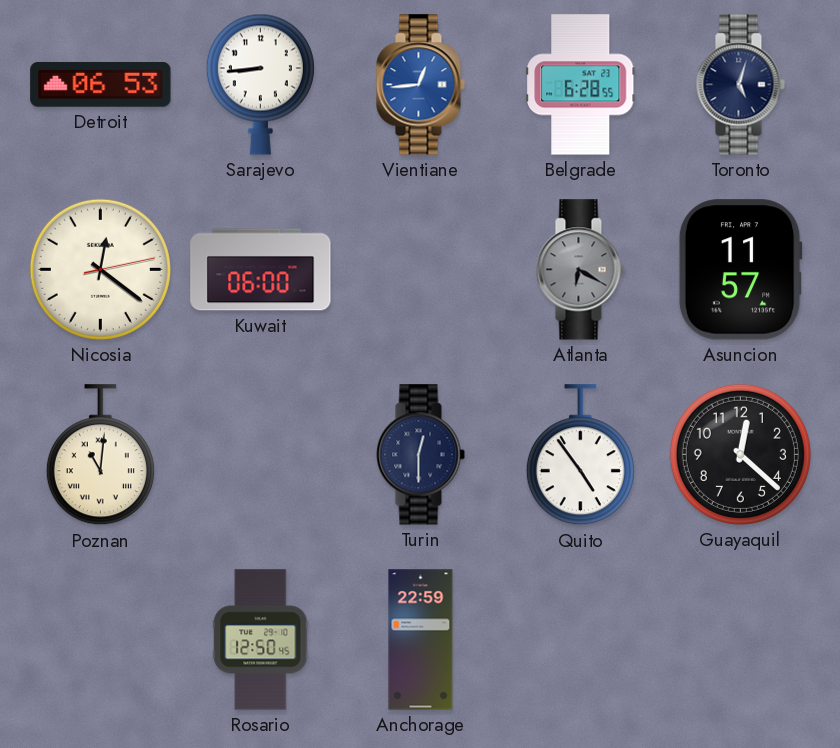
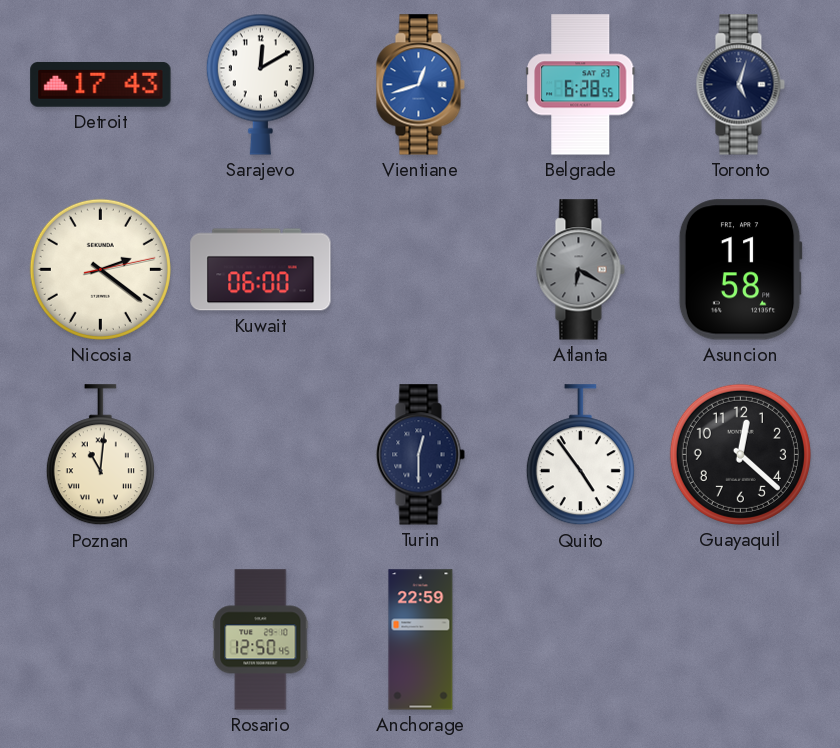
Detroit: 06:53 -> 17:43 (101, 84)
Sarajevo: 8:44 -> 12:10 (260, 84)
Vientiane: 12:44 -> 12:42 (420, 85)
Nicosia: 12:21 -> 2:21 (100, 269)
Asuncion: 11:57 -> 11:58 (740, 270)
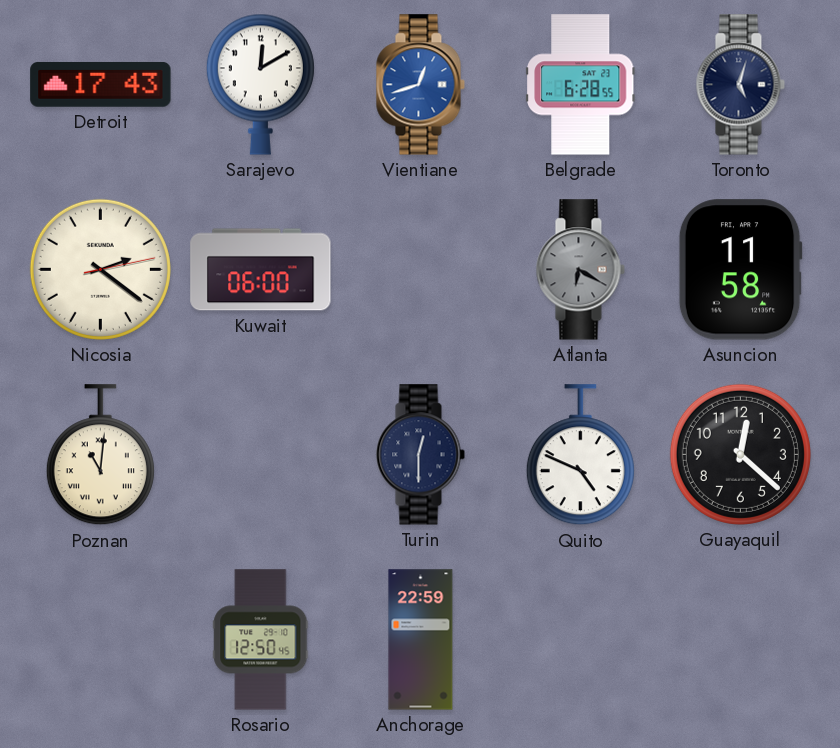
Quito: 4:54 -> 4:49 (580, 455)
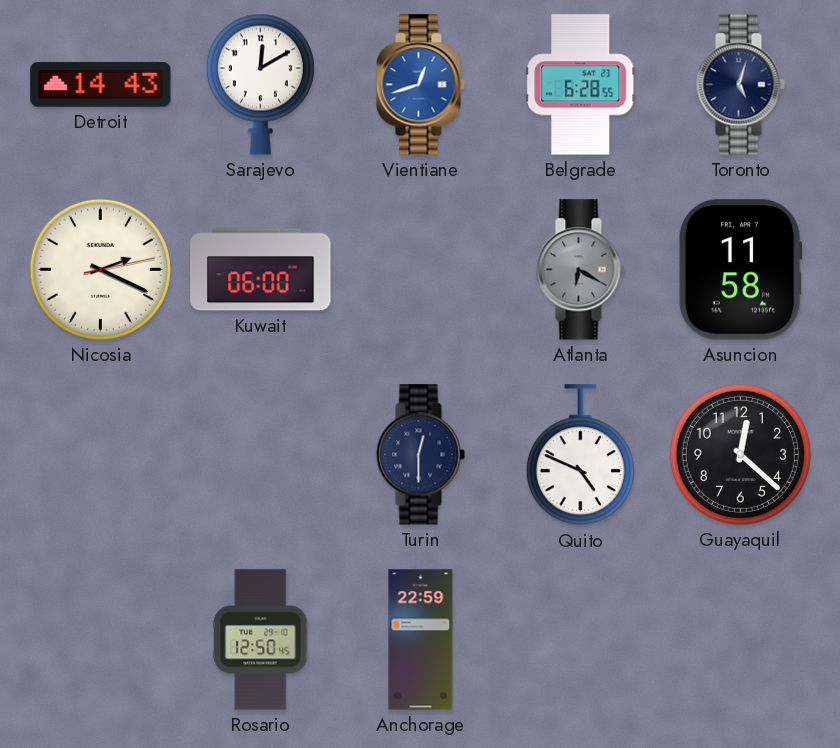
Detroit: 17:43 -> 14:43 (101, 84)
Nicosia: 2:21 -> 2:19 (100, 269)
Poznan: 11:01 -> none (100, 455)
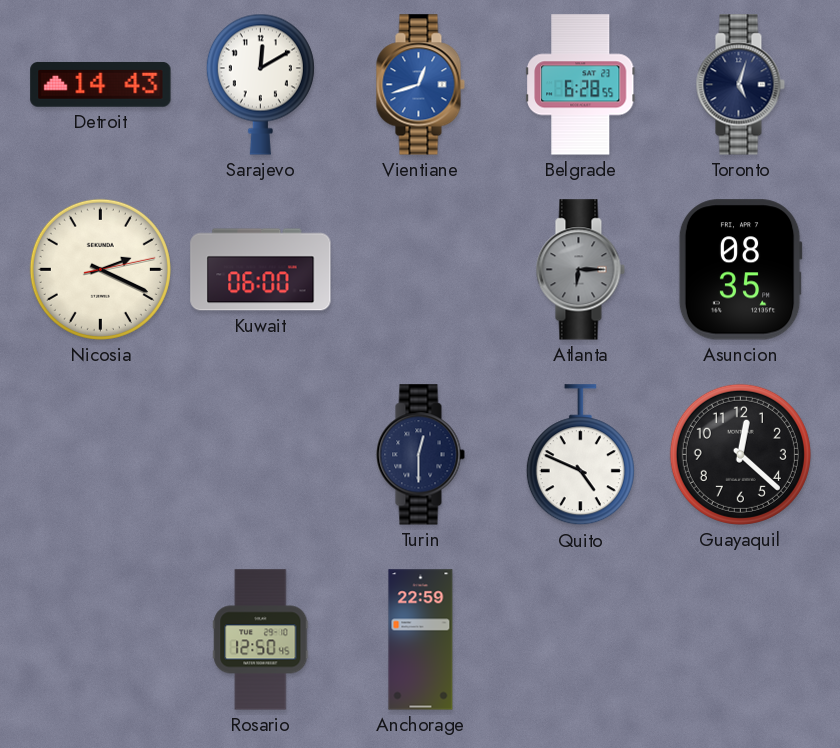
Atlanta: 6:20 -> 6:15 (580, 270)
Asuncion: 11:58 -> 08:35 (740, 270)
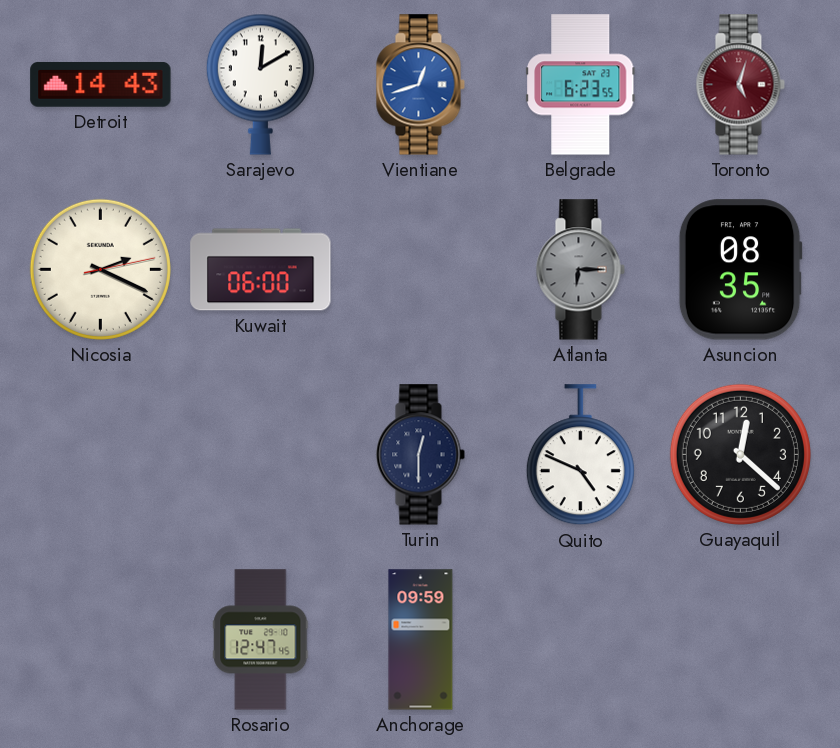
Belgrade: 6:28 -> 6:23 (581, 85)
Toronto dial: navy -> burgundy (740, 85)
Rosario: 12:50 -> 12:47 (261, 640)
Anchorage: 22:59 -> 09:59 (421, 640)
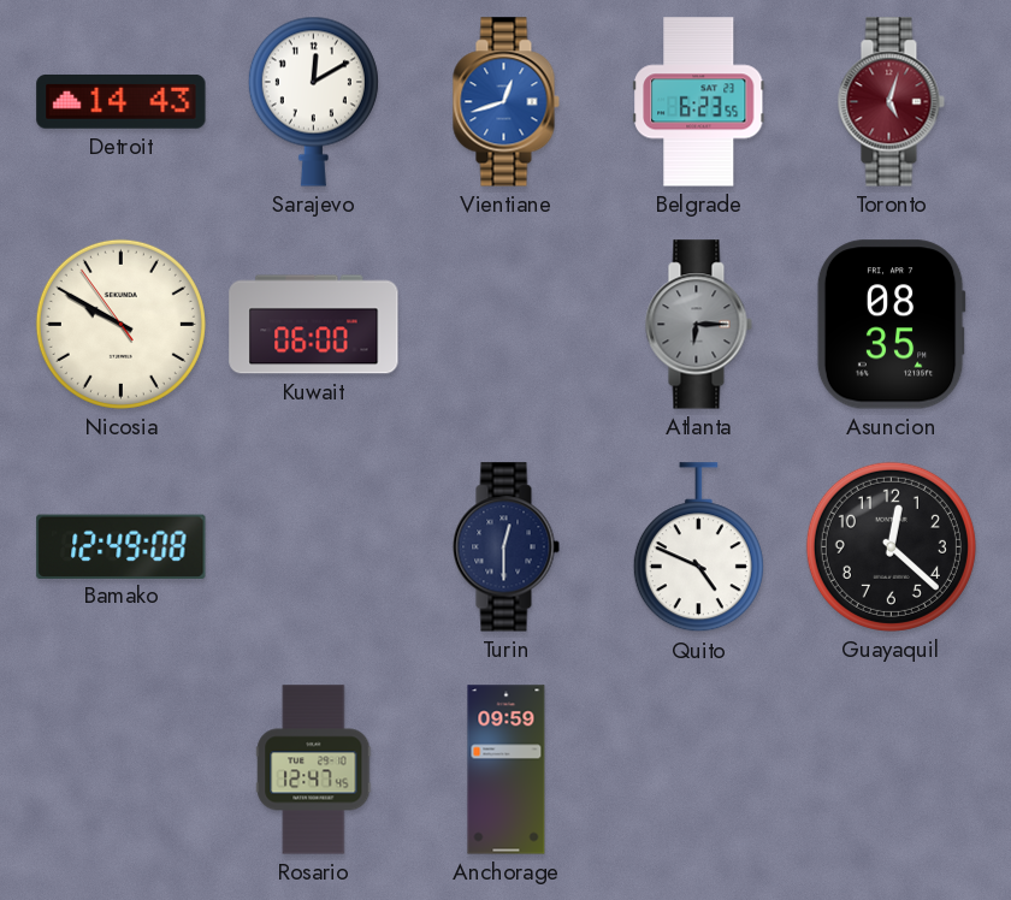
Nicosia: 2:19 -> 9:49 (120, 324)
Bamako: none -> 12:49 (122, 546)
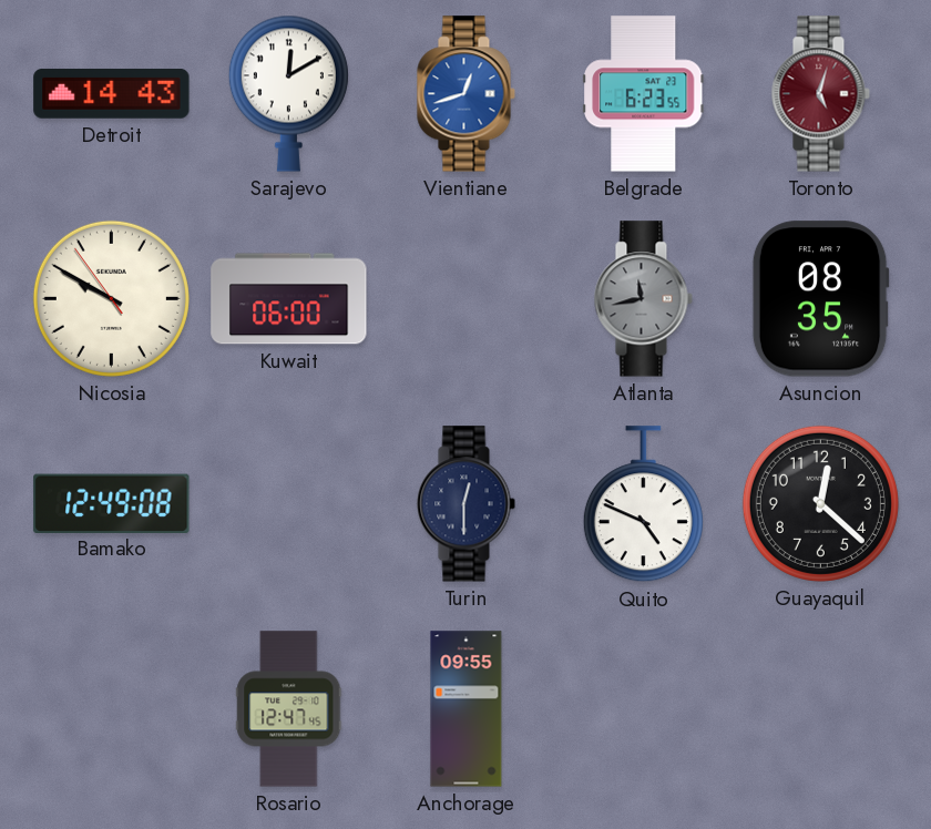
Atlanta: 6:15 -> 11:43 (643, 299)
Anchorage: 09:59 -> 09:55 (467, 709)
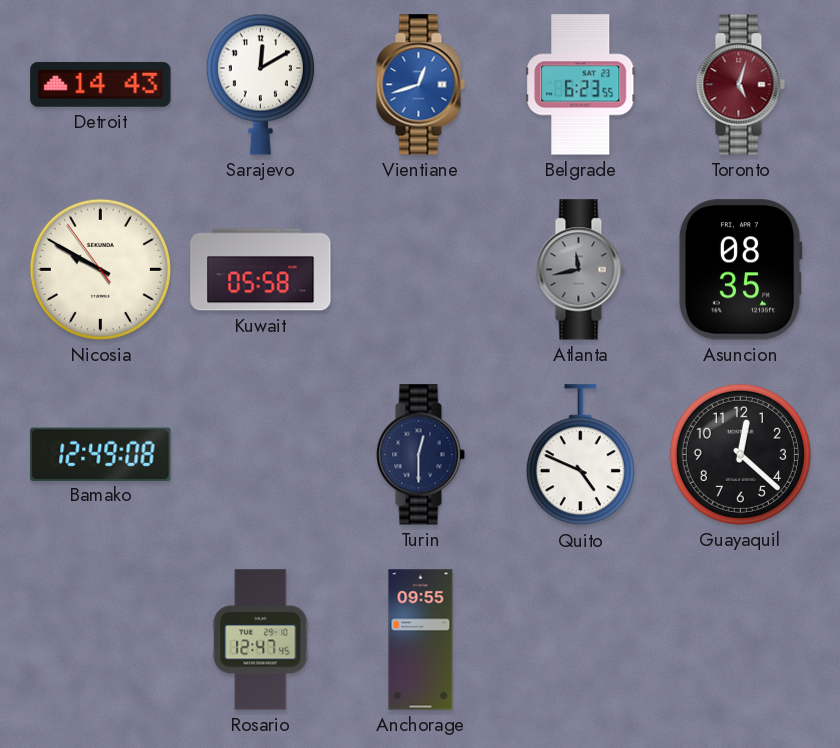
Kuwait: 06:00 -> 05:58 (261, 270)
